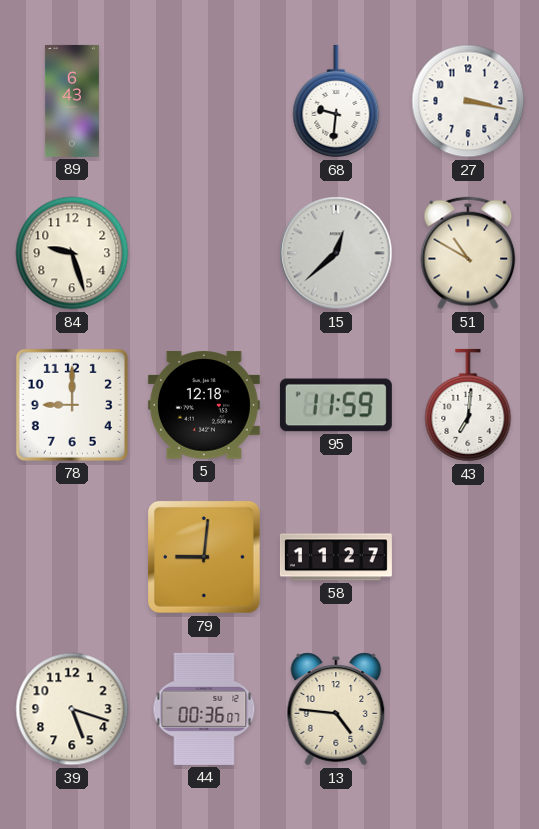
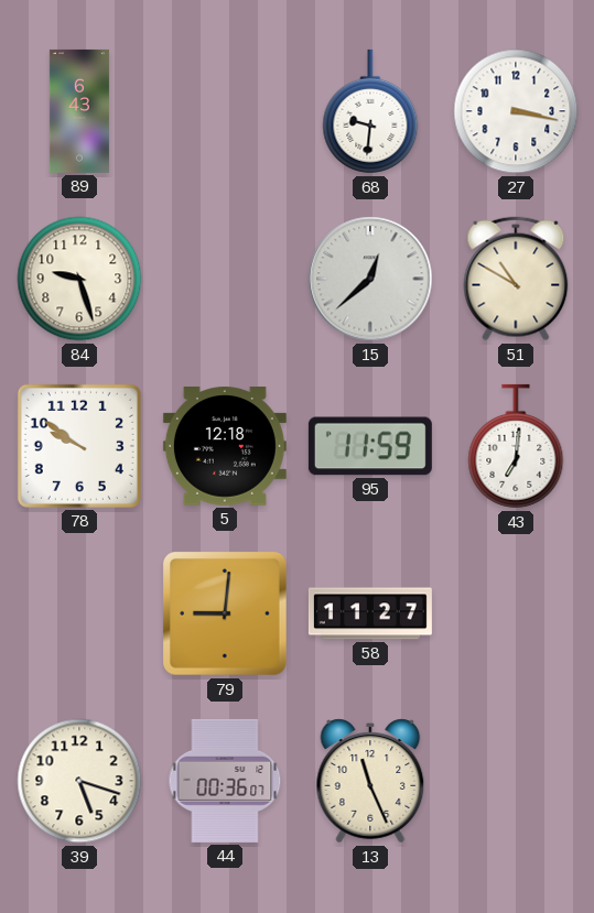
78: 9:00 -> 9:51 (79, 446)
13: 4:46 -> 11:26 (370, 781)
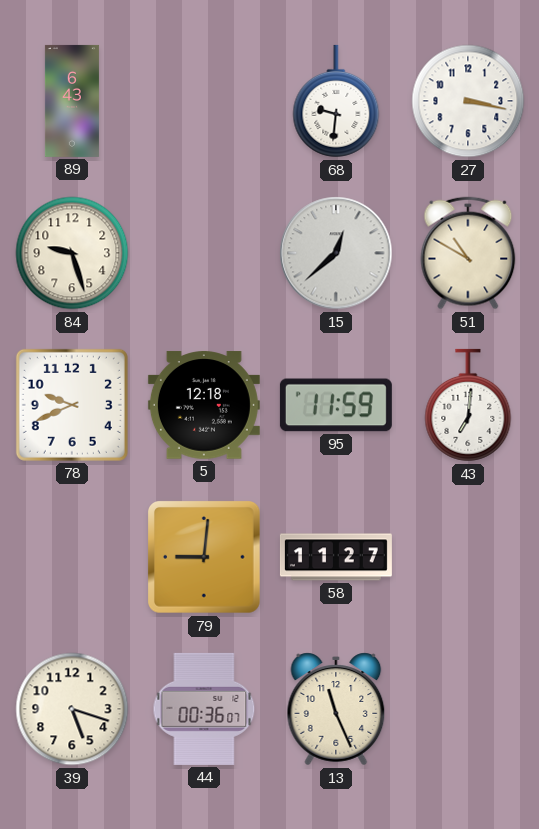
78: 9:51 -> 9:41 (72, 405)
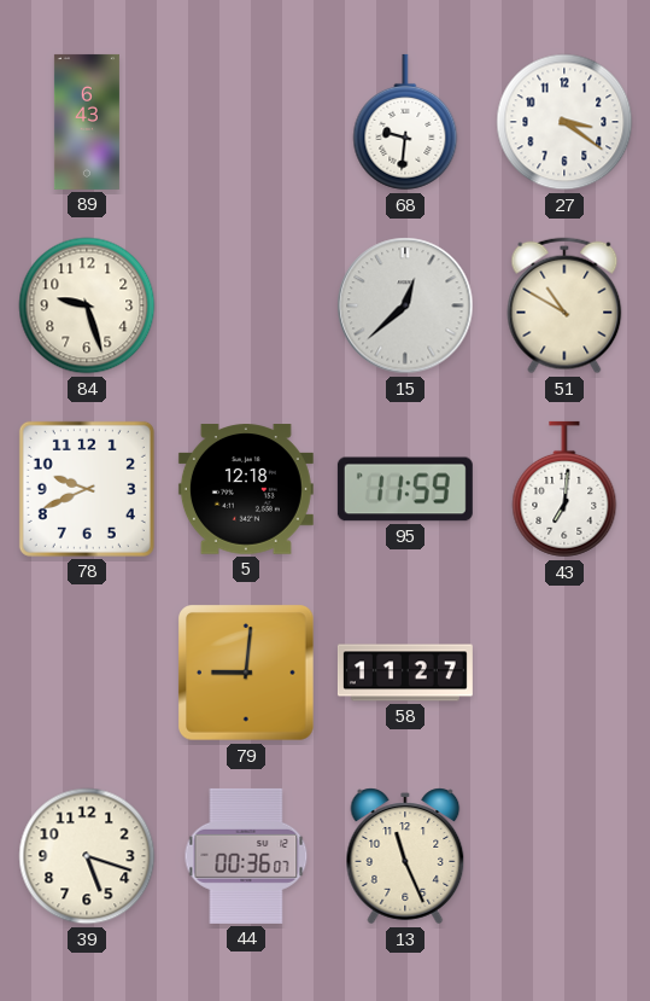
27: 3:17 -> 3:21 (564, 122)
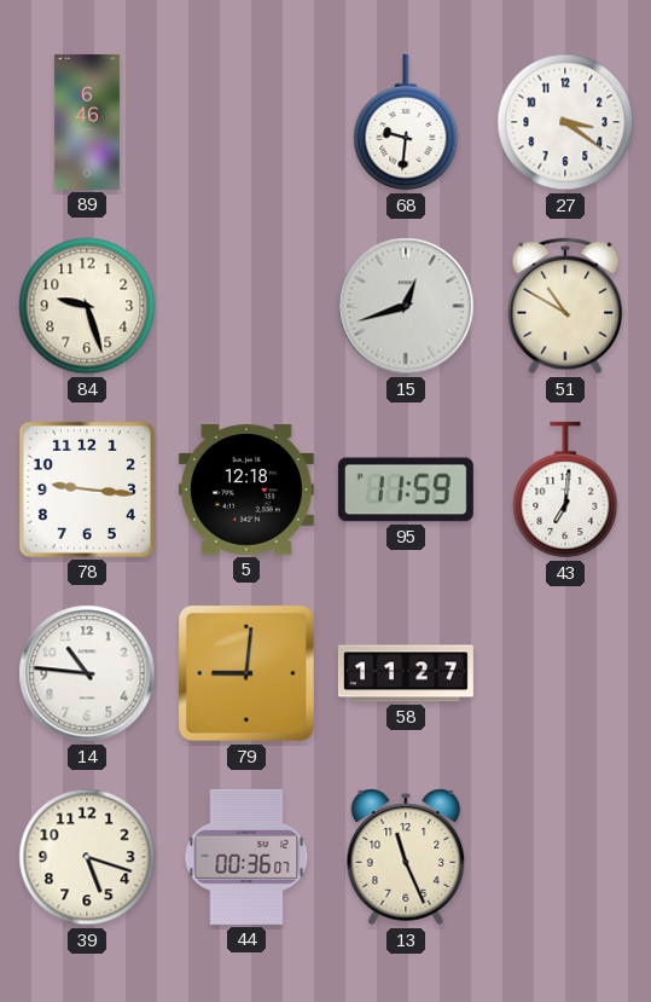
89: 6:43 -> 6:46 (87, 122)
15: 12:38 -> 12:42 (406, 306)
78: 9:41 -> 9:16 (87, 490)
14: none -> 10:46 (87, 673)
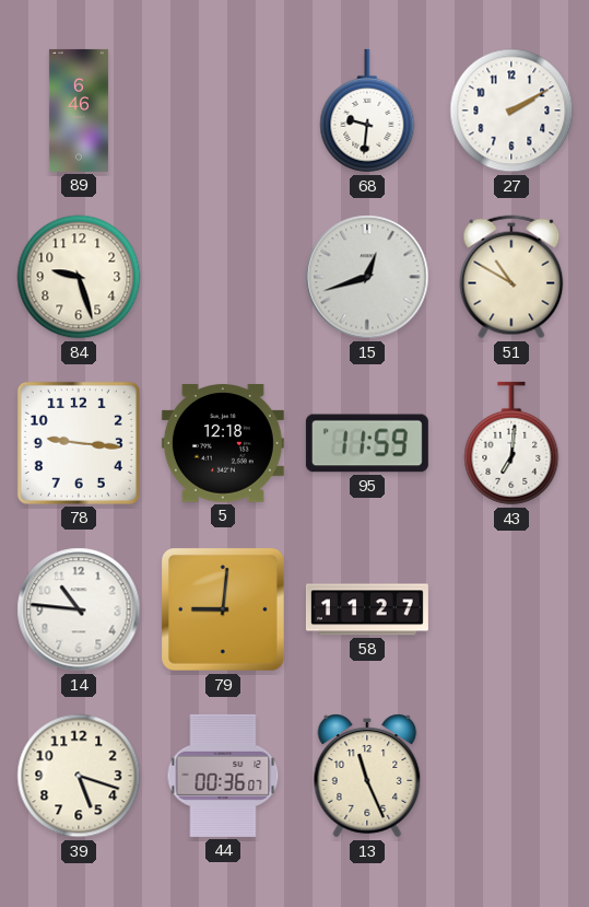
27: 3:21 -> 2:10 (511, 111)
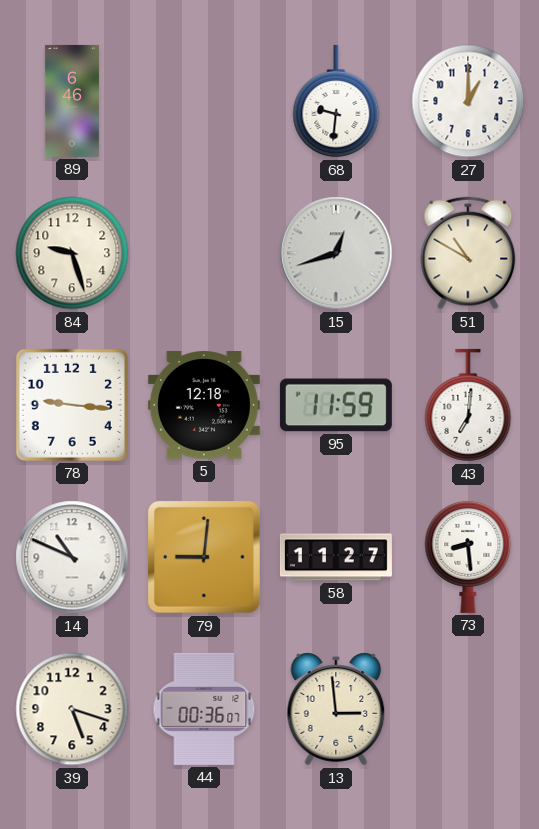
27: 2:10 -> 1:00 (468, 101)
14: 10:46 -> 10:49 (72, 557)
73: none -> 8:29 (468, 556)
13: 11:26 -> 2:59 (336, 709)
